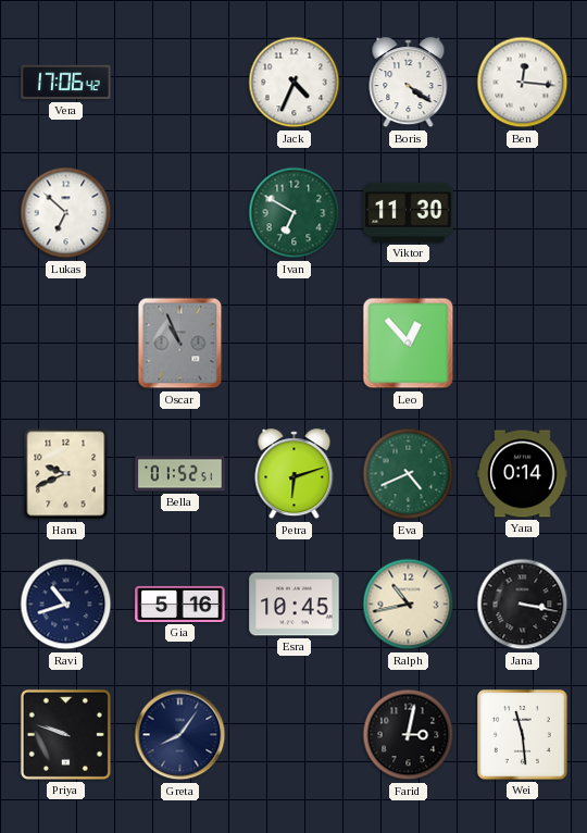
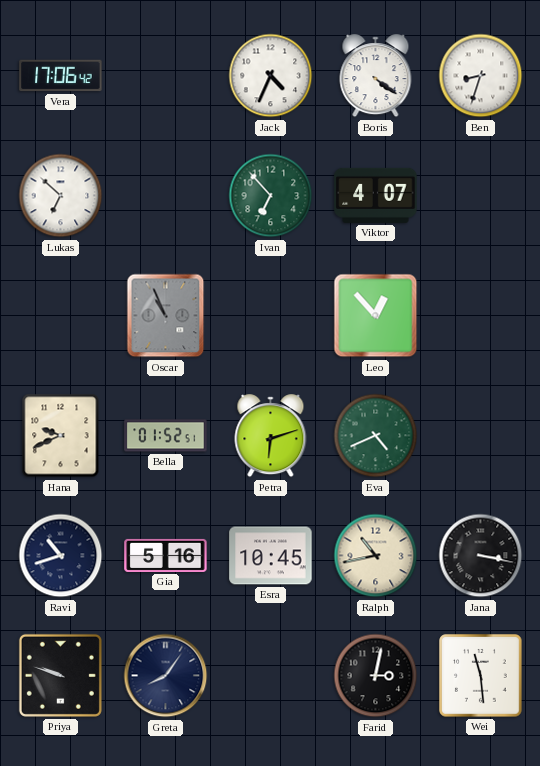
Ben: 12:16 -> 8:33 (481, 76)
Ivan: 6:50 -> 6:53 (271, 196)
Viktor: 11:30 -> 4:07 (376, 195)
Yara: 0:14 -> none (523, 474)
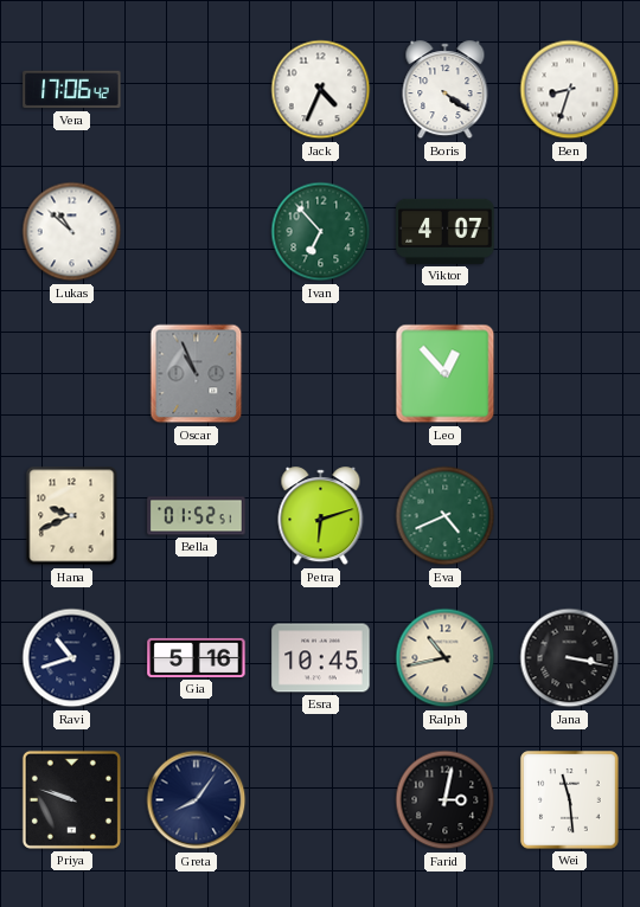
Lukas: 6:52 -> 10:52 (72, 232)
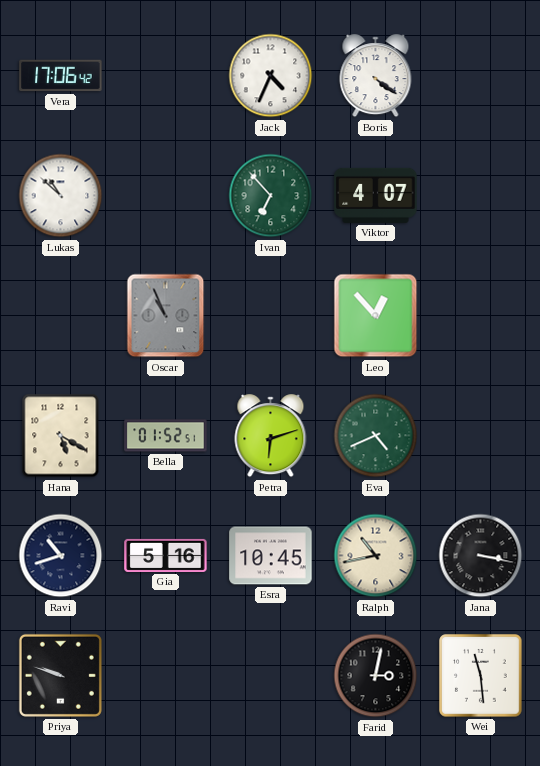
Ben: 8:33 -> none (570, 90)
Hana: 9:41 -> 5:20 (61, 436)
Greta: 8:06 -> none (197, 800)
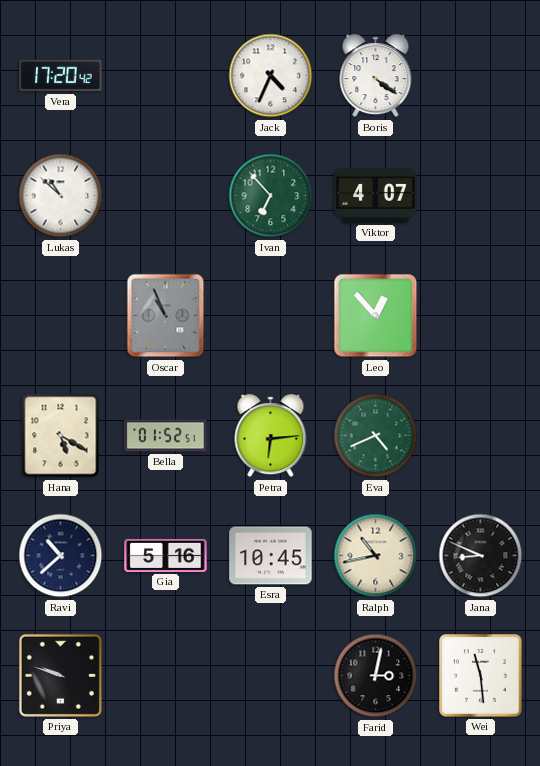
Vera: 17:06 -> 17:20 (61, 76)
Petra: 6:12 -> 6:14 (271, 436)
Ravi: 10:42 -> 10:38 (61, 556)
Jana: 3:17 -> 8:49 (481, 556)
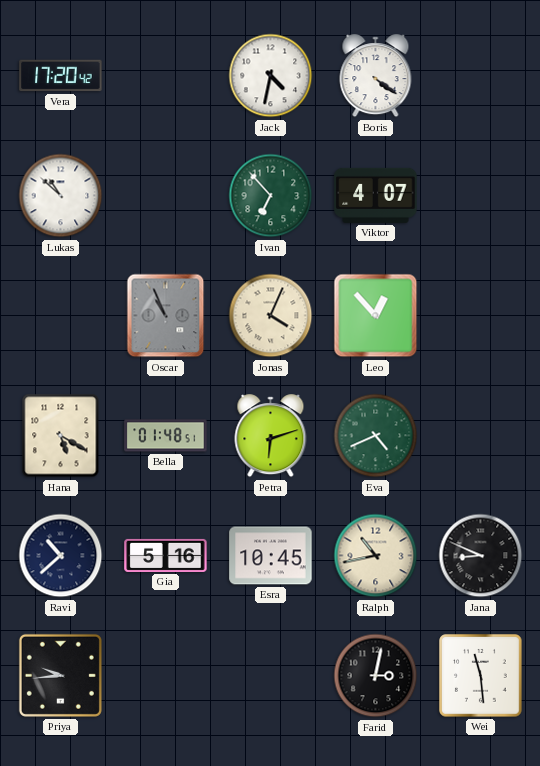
Jack: 4:34 -> 4:32 (271, 76)
Jonas: none -> 4:04 (271, 316)
Bella: 01:52 -> 01:48 (166, 436)
Petra: 6:14 -> 6:12 (271, 436)
Priya: 9:48 -> 9:44 (60, 675)
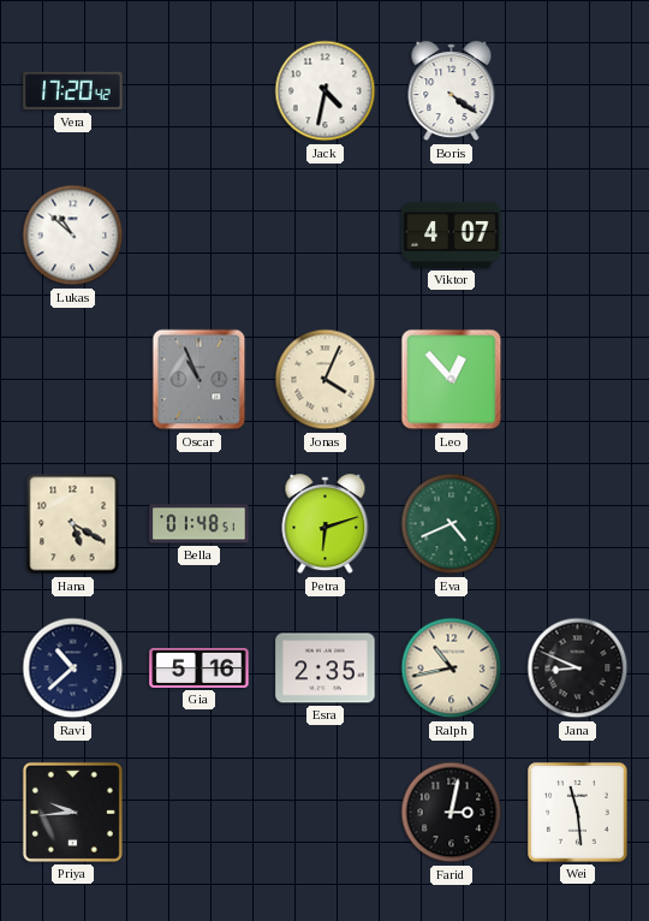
Ivan: 6:53 -> none (271, 196)
Esra: 10:45 -> 2:35 (326, 669)
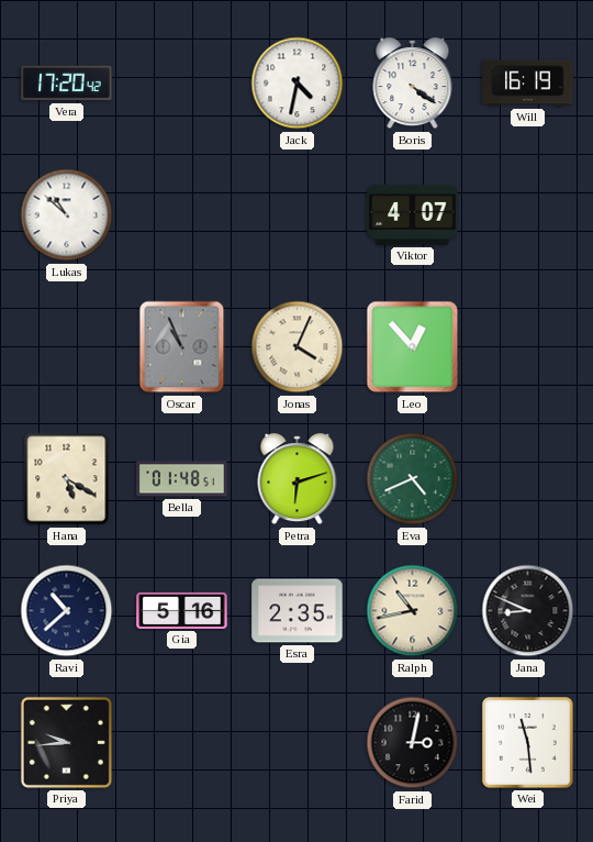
Will: none -> 16:19 (528, 84)
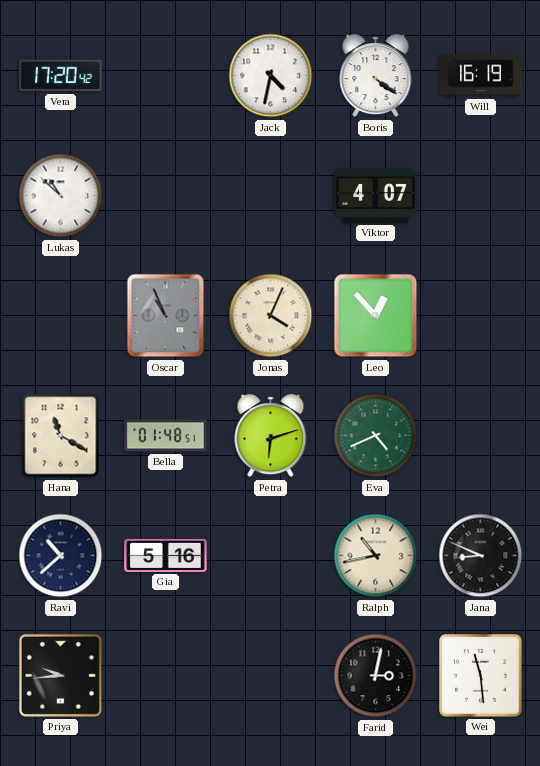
Hana: 5:20 -> 11:20 (61, 436)
Esra: 2:35 -> none (298, 611)
